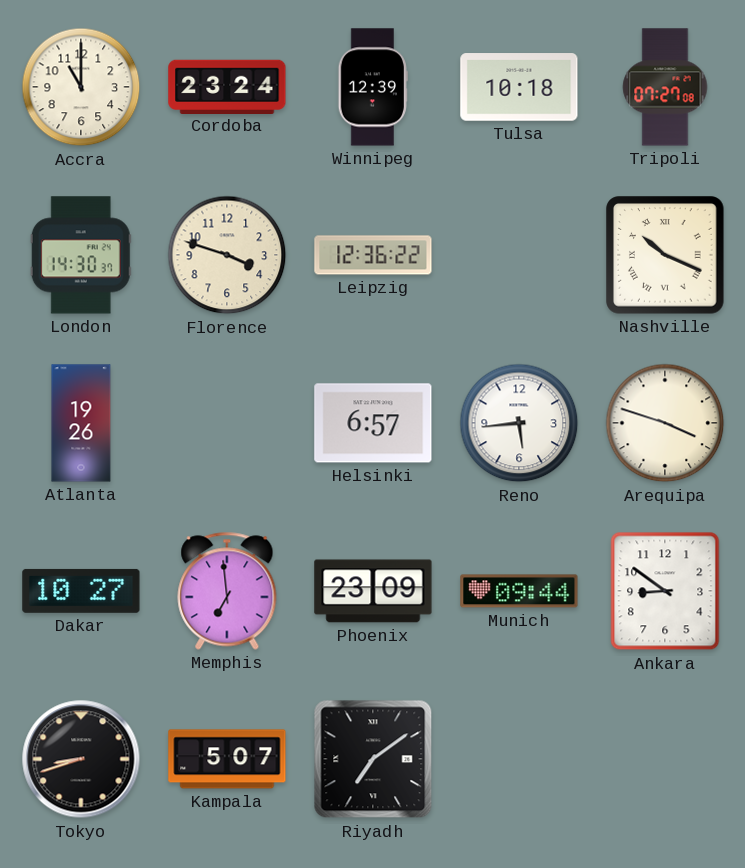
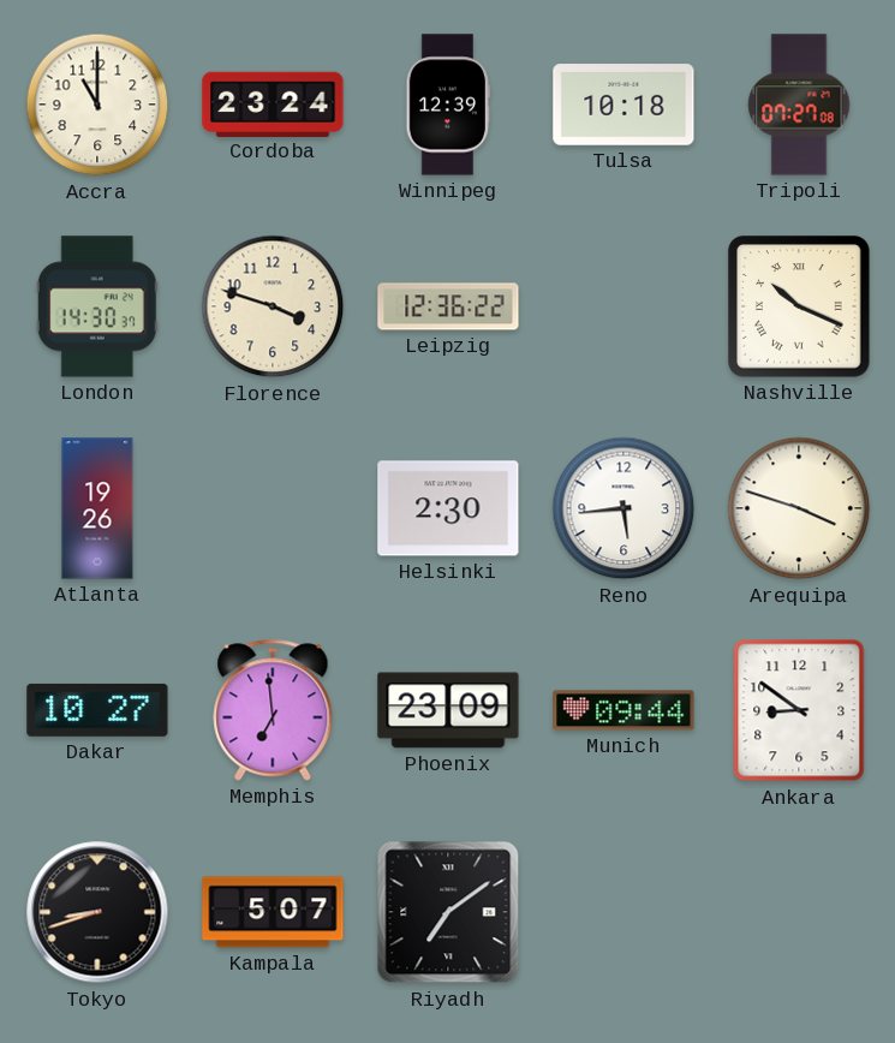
Helsinki: 6:57 -> 2:30 (448, 508)
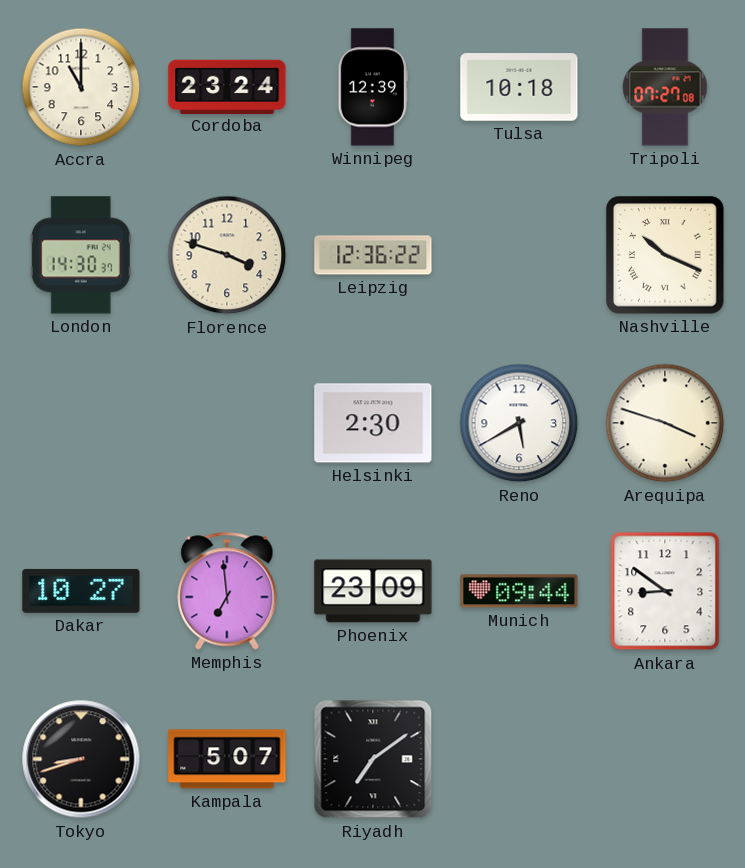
Atlanta: 19:26 -> none (97, 508)
Reno: 5:44 -> 5:40 (519, 423)
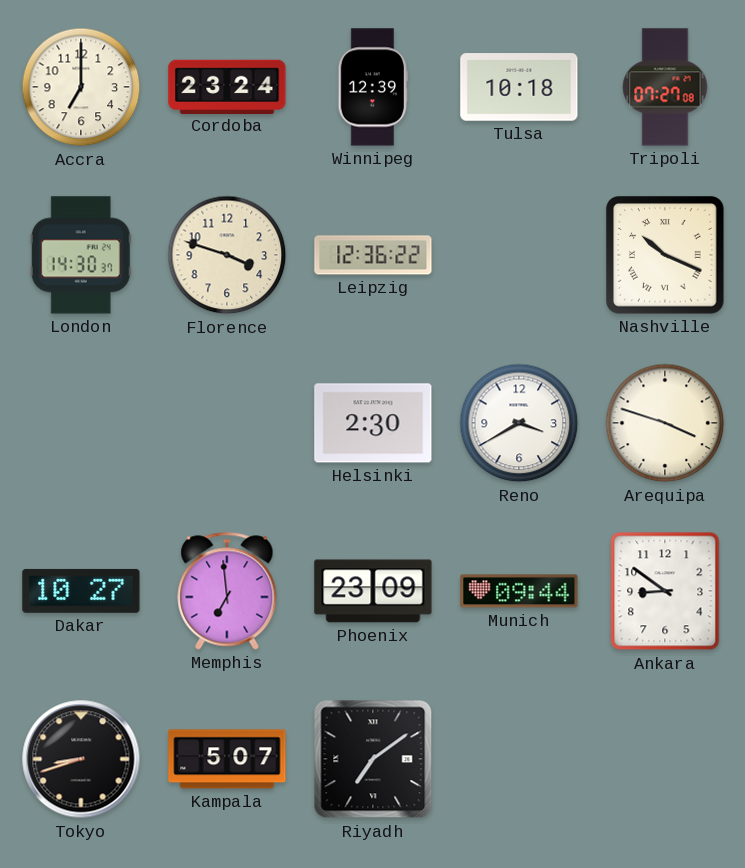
Accra: 11:00 -> 7:00 (81, 87)
Reno: 5:40 -> 3:40 (519, 423)
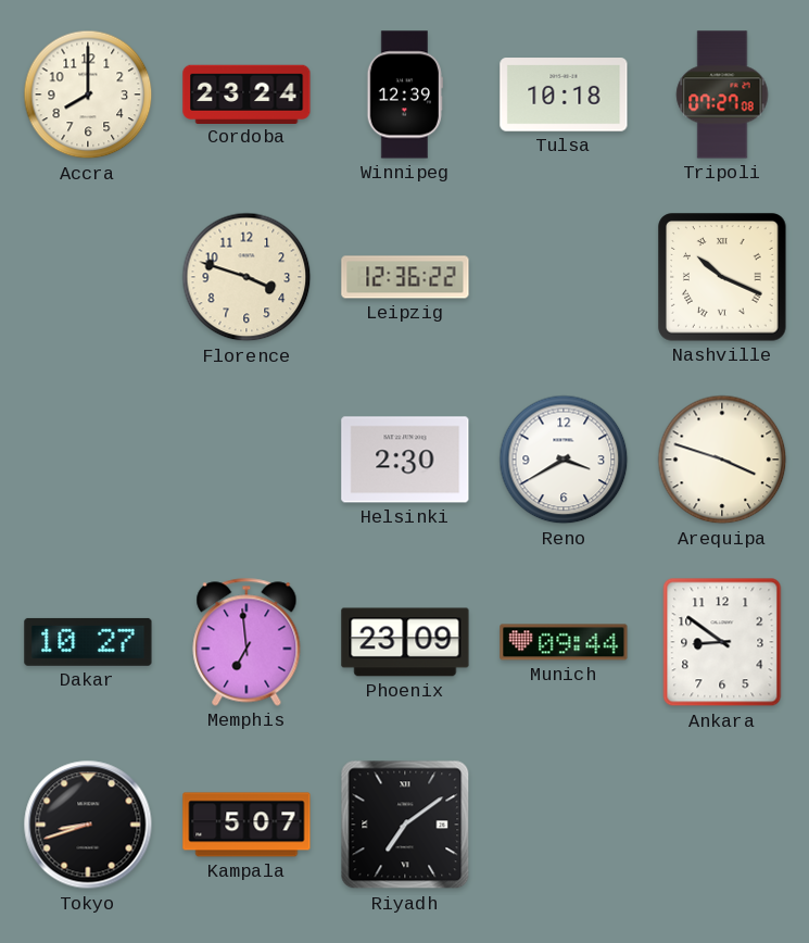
Accra: 7:00 -> 8:00 (88, 95)
London: 14:30 -> none (81, 255)
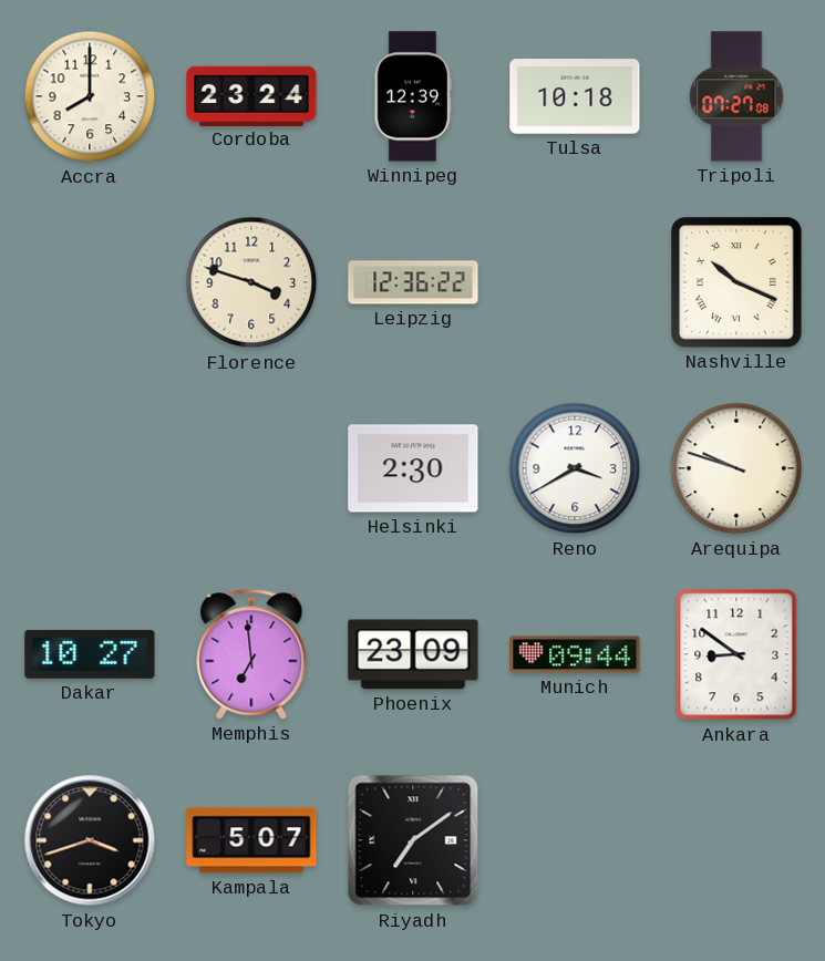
Arequipa: 3:48 -> 9:48 (736, 468)
Tokyo: 8:42 -> 3:42 (90, 840)
